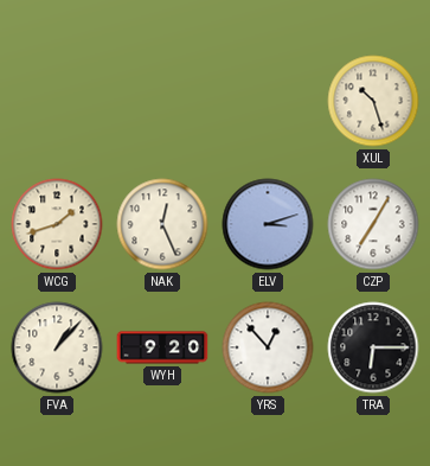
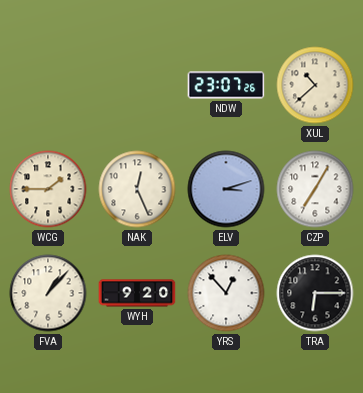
NDW: none -> 23:07 (226, 85)
XUL: 10:27 -> 10:38 (315, 85)
WCG: 1:42 -> 1:45 (48, 189)
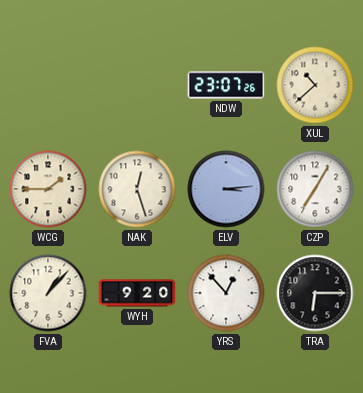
NAK: 12:26 -> 12:27 (137, 189)
ELV: 3:12 -> 3:14 (226, 189)
